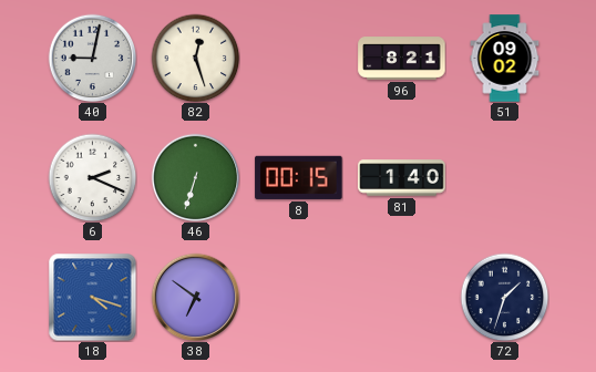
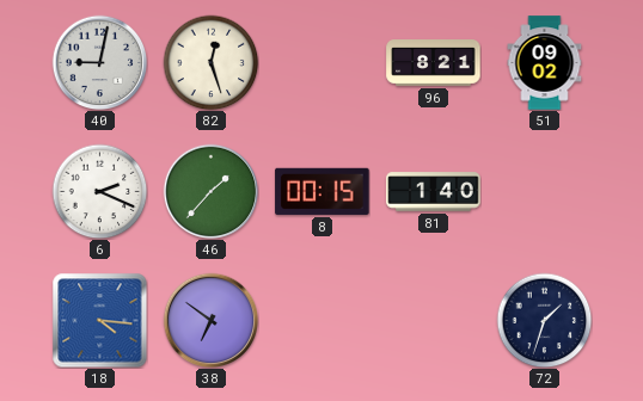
46: 6:33 -> 1:37 (210, 191)
18: 4:18 -> 4:16 (99, 320)
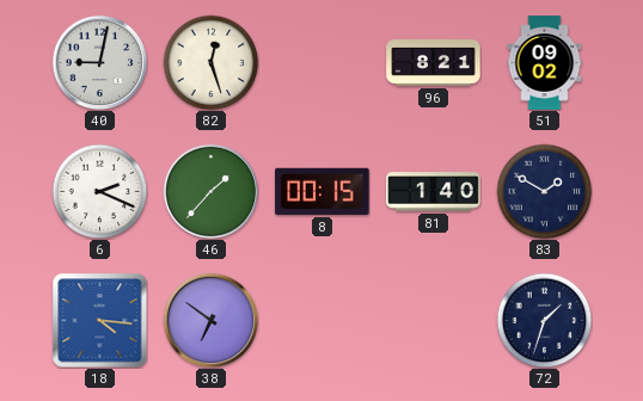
83: none -> 1:50 (544, 191)
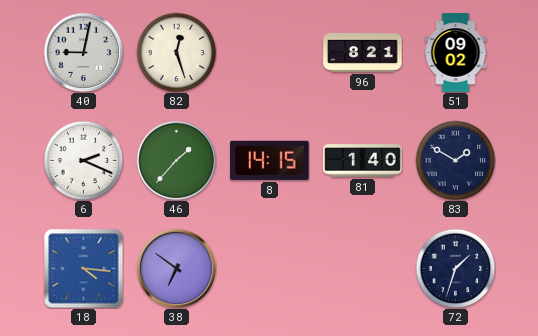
8: 00:15 -> 14:15 (270, 160)
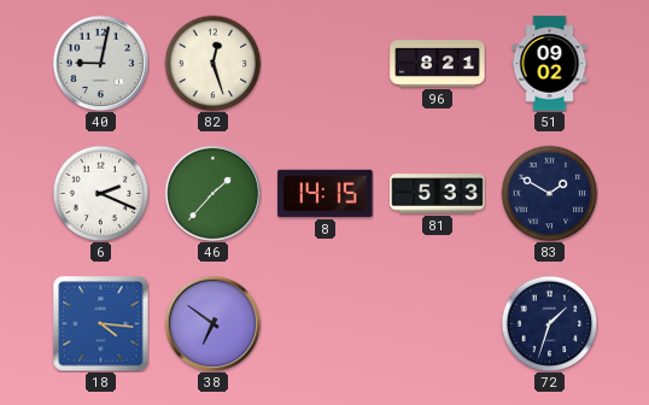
81: 1:40 -> 5:33 (438, 194)
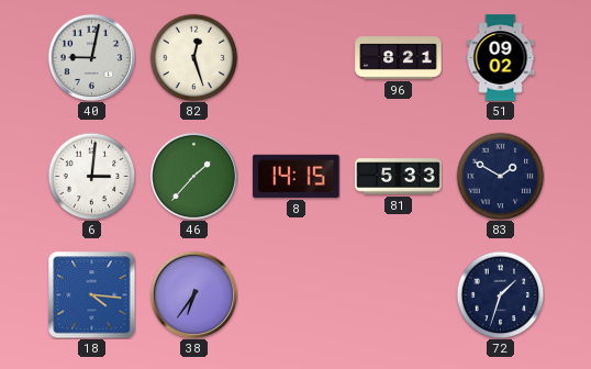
6: 2:19 -> 3:01 (91, 176)
38: 6:51 -> 6:36 (193, 294)
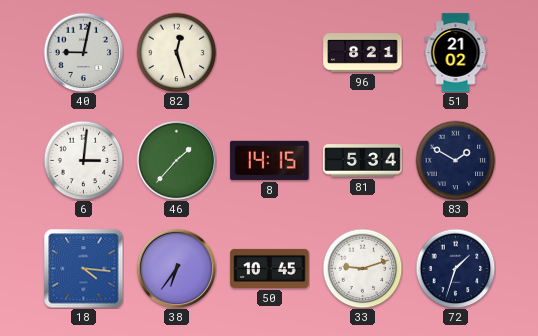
51: 09:02 -> 21:02 (456, 53)
81: 5:33 -> 5:34 (363, 161)
50: none -> 10:45 (270, 268)
33: none -> 9:12 (362, 268)
